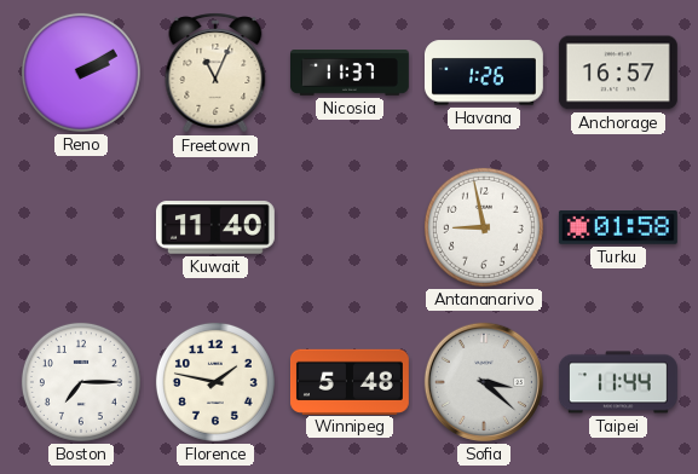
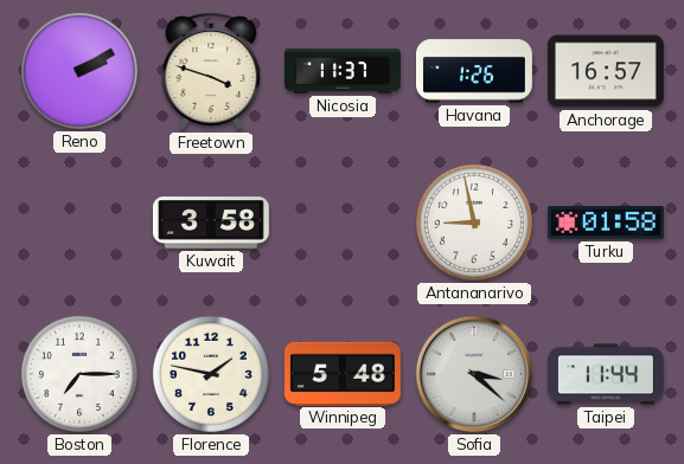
Freetown: 11:04 -> 3:48 (211, 71)
Kuwait: 11:40 -> 3:58 (211, 223)
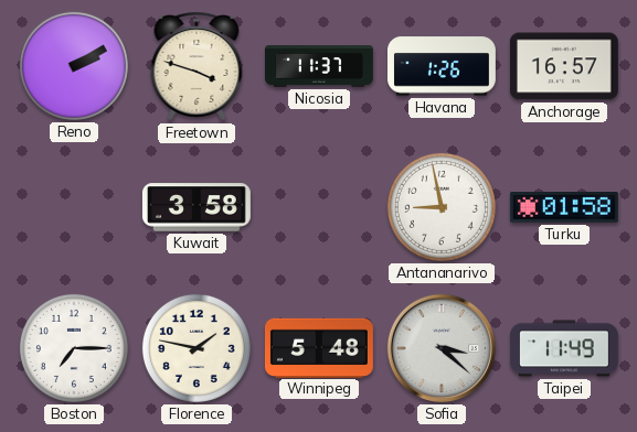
Taipei: 11:44 -> 11:49 (564, 348)
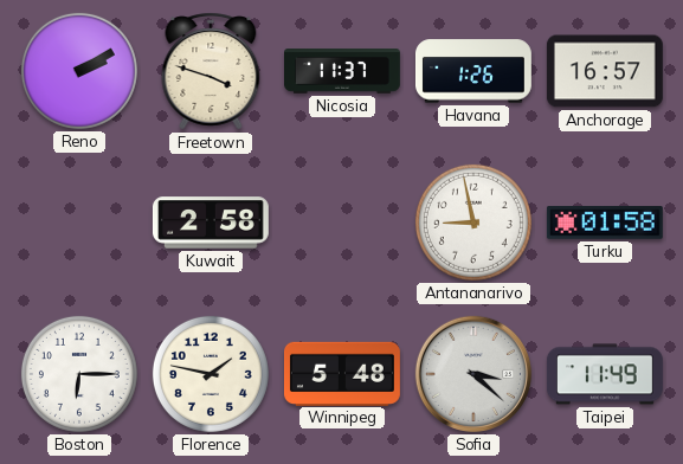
Kuwait: 3:58 -> 2:58 (211, 223)
Boston: 7:15 -> 6:15 (79, 374)
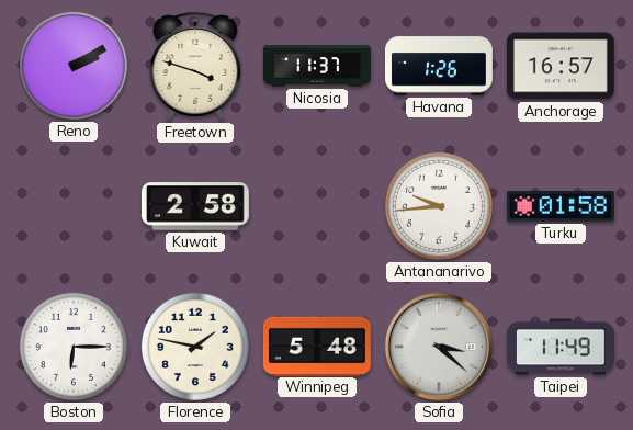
Antananarivo: 8:58 -> 9:44 (439, 206)
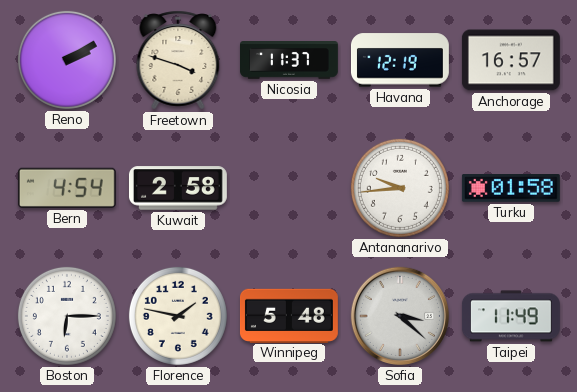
Havana: 1:26 -> 12:19 (400, 60)
Bern: none -> 4:54 (67, 188)
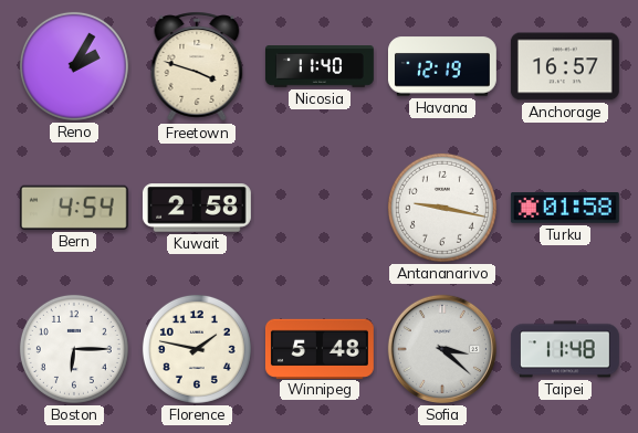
Reno: 2:10 -> 2:05 (74, 66)
Nicosia: 11:37 -> 11:40 (321, 67)
Antananarivo: 9:44 -> 9:17 (442, 208)
Taipei: 11:49 -> 11:48 (565, 349)
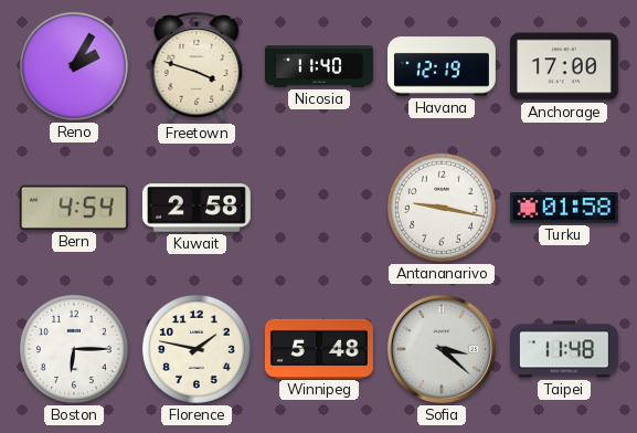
Anchorage: 16:57 -> 17:00 (564, 66)
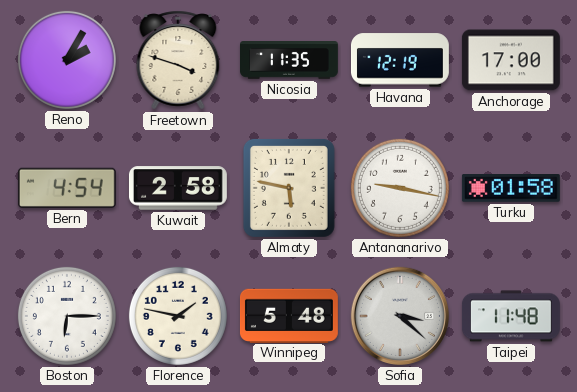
Nicosia: 11:40 -> 11:35 (290, 61)
Almaty: none -> 5:47 (289, 188)
